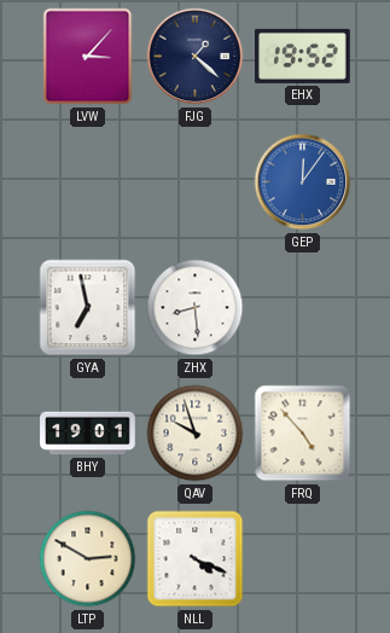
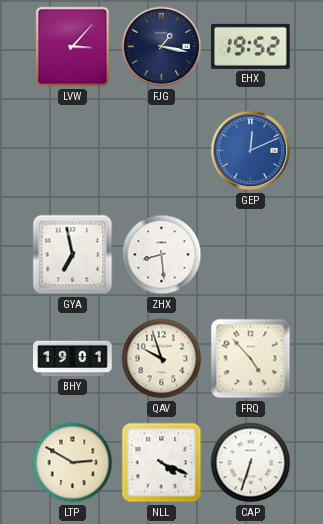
FJG: 1:22 -> 1:17 (162, 47)
GEP: 12:06 -> 12:11 (251, 151)
CAP: none -> 6:33 (251, 463)
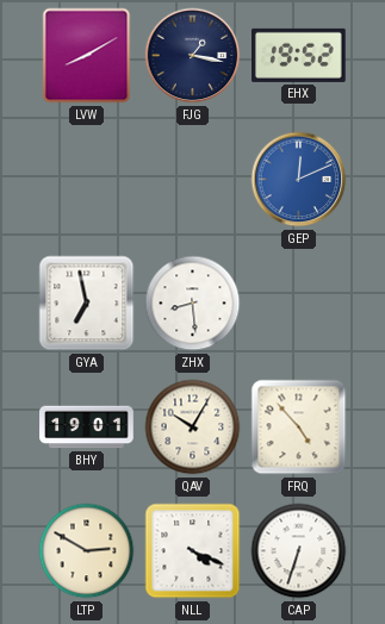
LVW: 3:07 -> 8:10 (87, 56)
QAV: 9:57 -> 10:05 (193, 428)
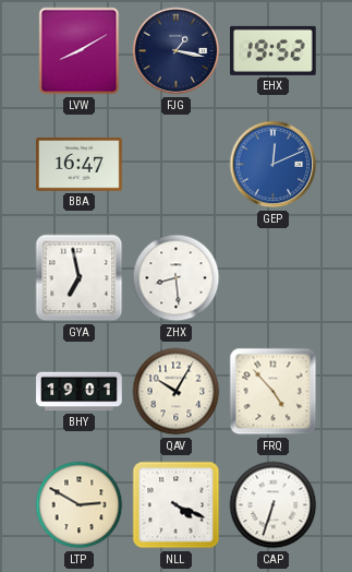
BBA: none -> 16:47 (80, 165)
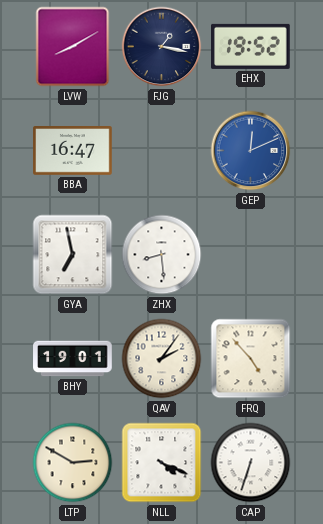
QAV: 10:05 -> 2:06 (162, 359)
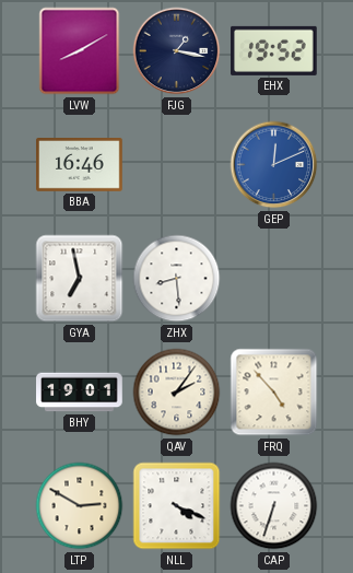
BBA: 16:47 -> 16:46 (80, 165)
